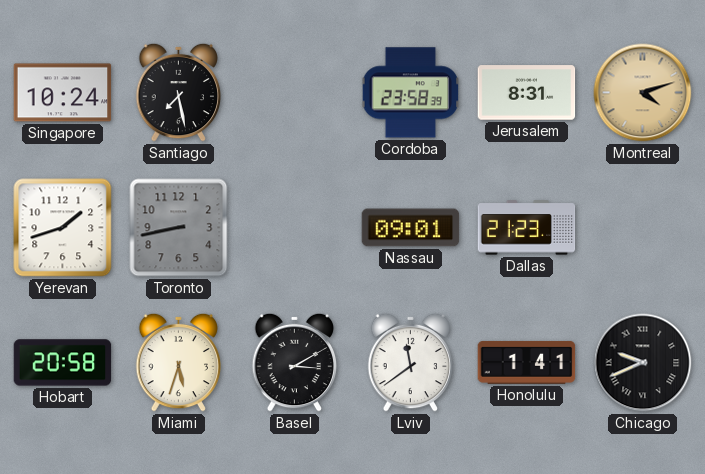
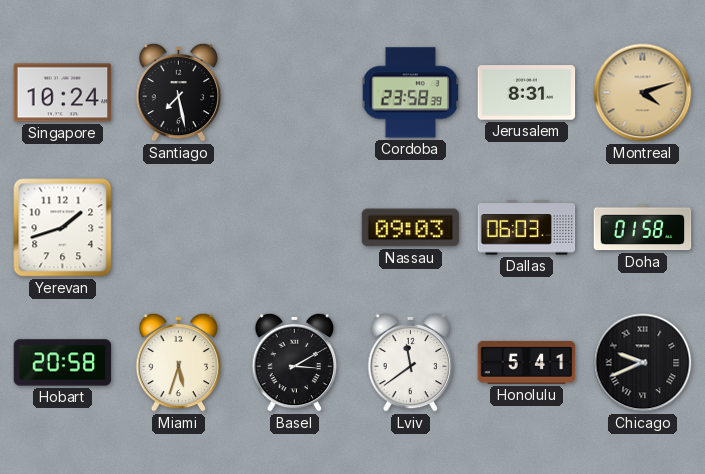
Toronto: 8:43 -> none (179, 228)
Nassau: 09:01 -> 09:03 (411, 228)
Dallas: 21:23 -> 06:03 (527, 228)
Doha: none -> 01:58 (643, 228)
Honolulu: 1:41 -> 5:41 (527, 362)
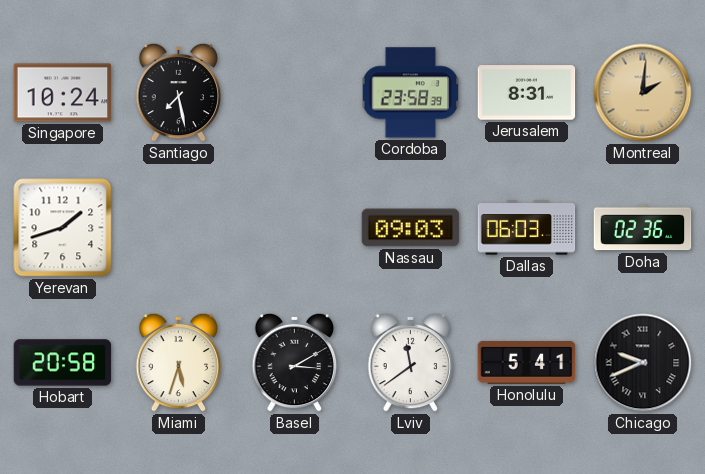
Montreal: 4:12 -> 2:01 (643, 93)
Doha: 01:58 -> 02:36 (643, 228)
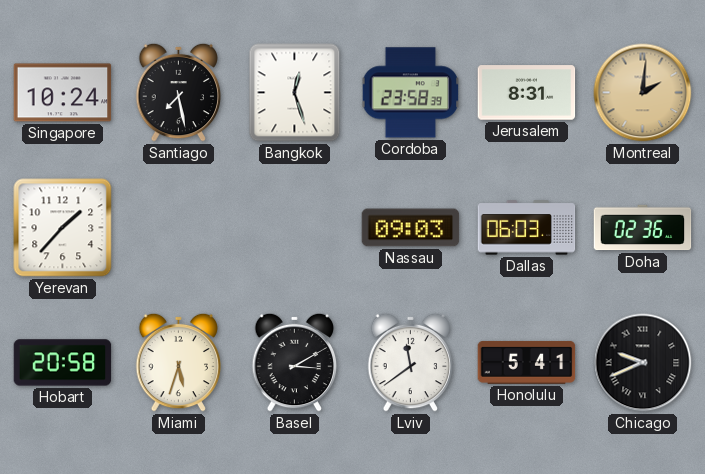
Bangkok: none -> 12:27 (295, 93)
Yerevan: 1:42 -> 1:37 (63, 228)
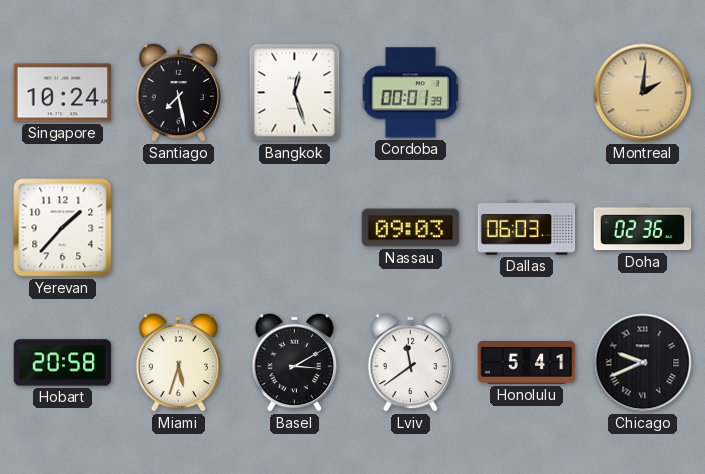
Cordoba: 23:58 -> 00:01 (411, 93)
Jerusalem: 8:31 -> none (527, 93)
